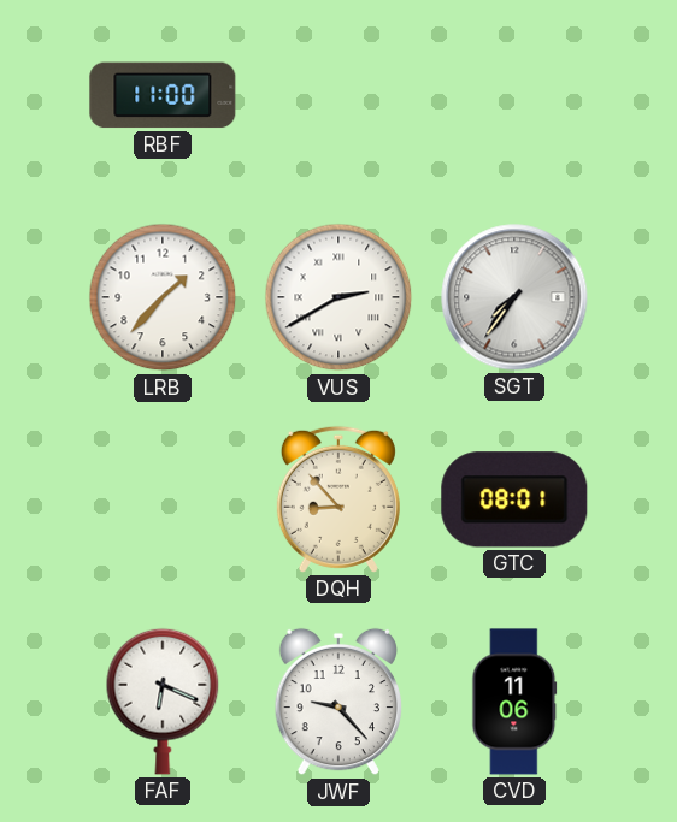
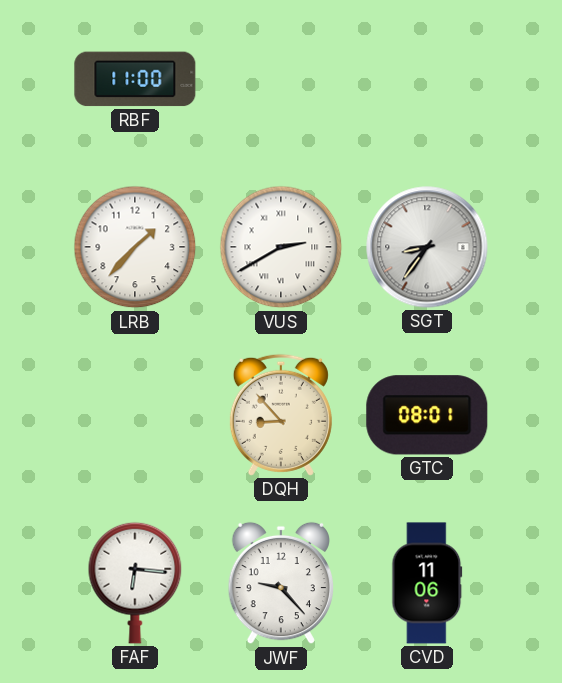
SGT: 7:36 -> 8:36 (427, 247)
FAF: 6:19 -> 6:16 (135, 583)
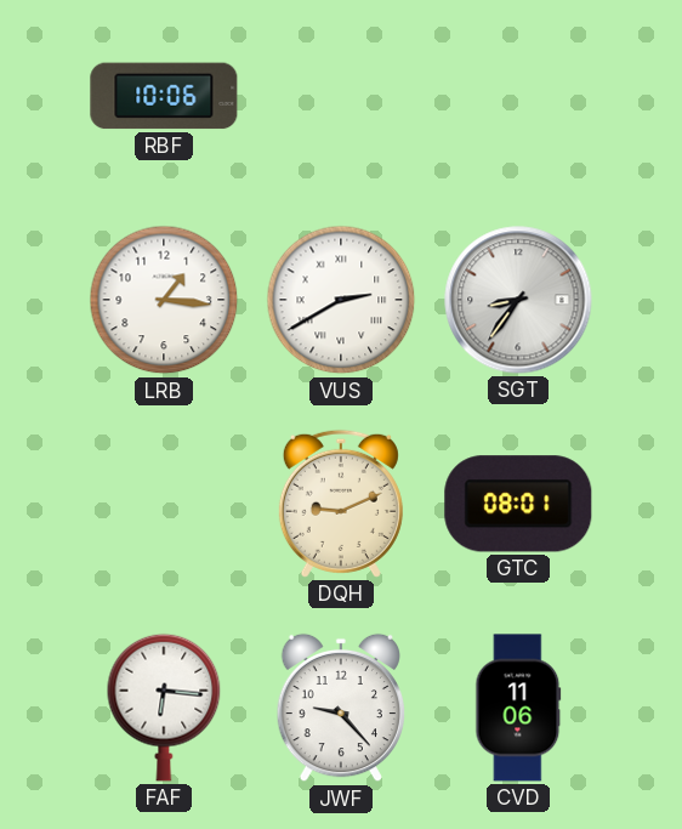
RBF: 11:00 -> 10:06 (164, 96)
LRB: 1:37 -> 1:16 (164, 300)
DQH: 8:53 -> 9:11 (341, 504)
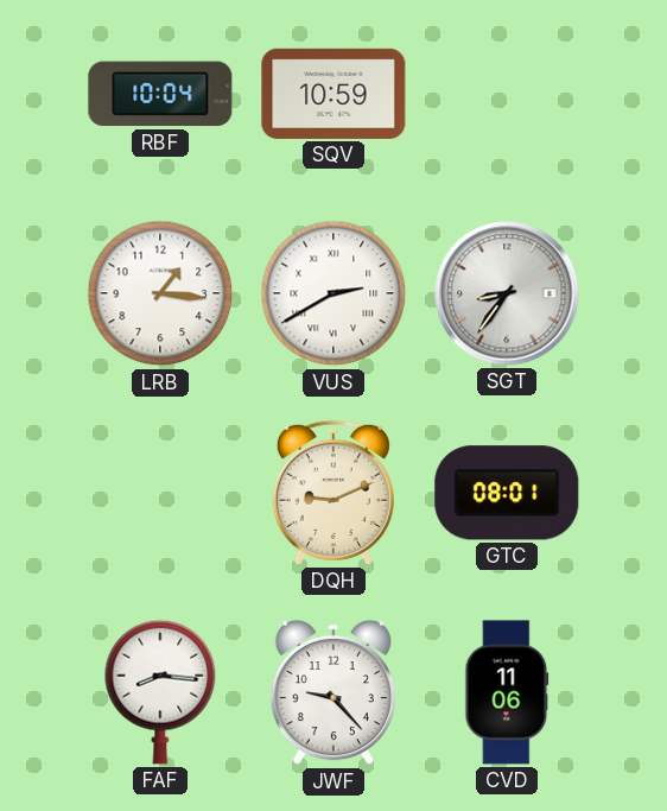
RBF: 10:06 -> 10:04 (160, 94)
SQV: none -> 10:59 (333, 94)
FAF: 6:16 -> 8:16 (160, 692)
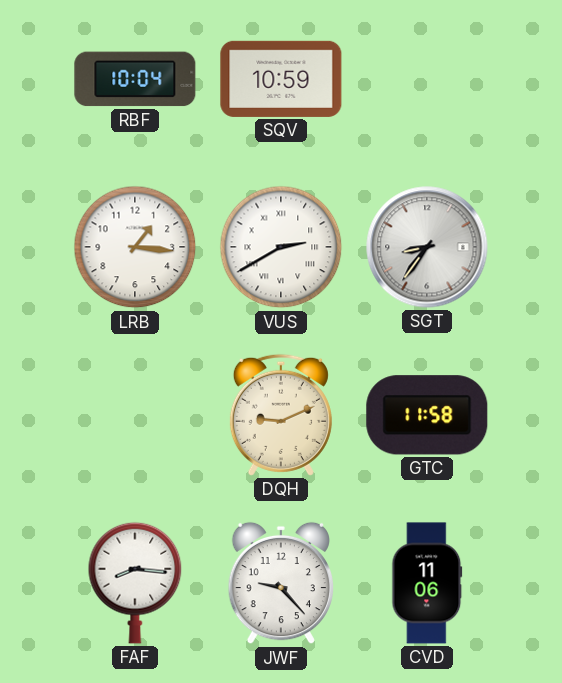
GTC: 08:01 -> 11:58 (427, 415)
